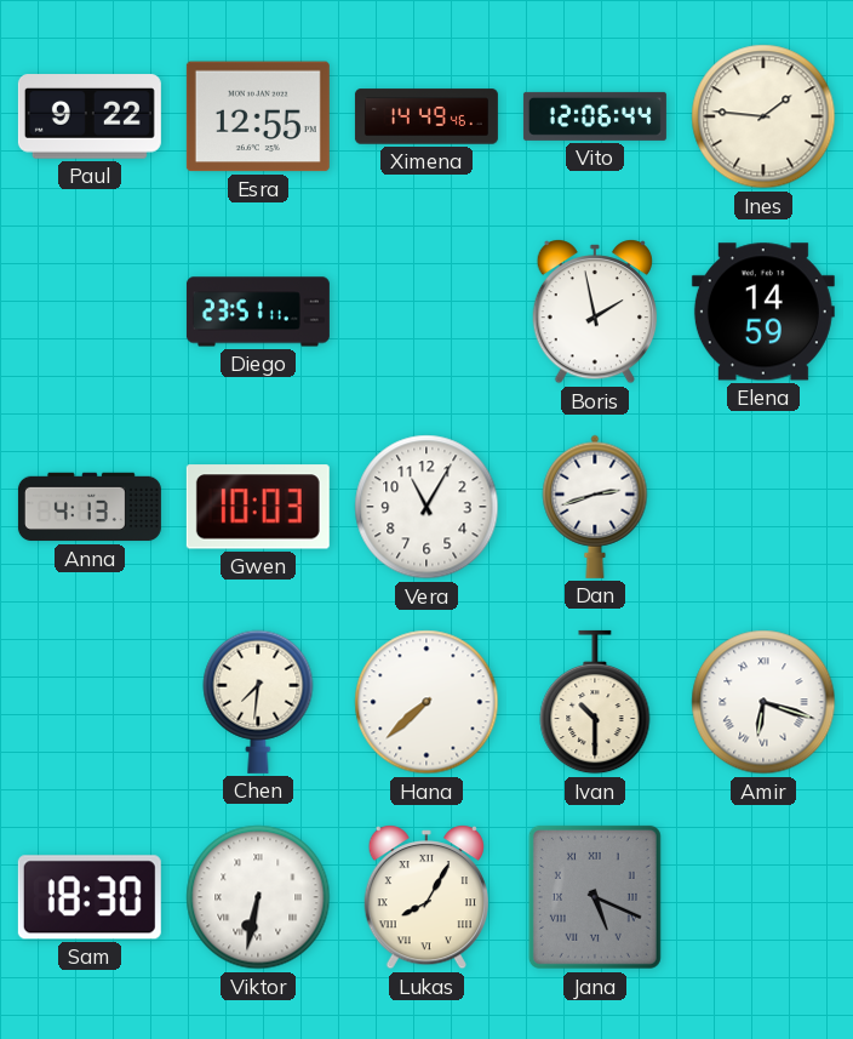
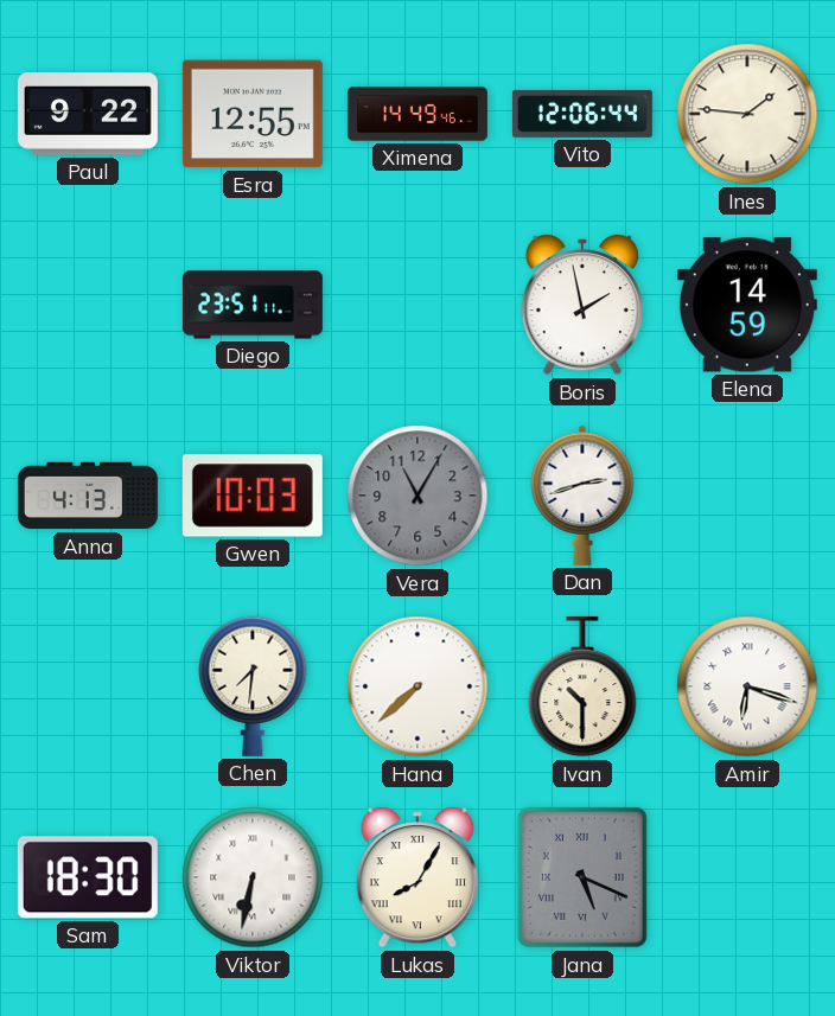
Vera dial: white -> grey (417, 496)
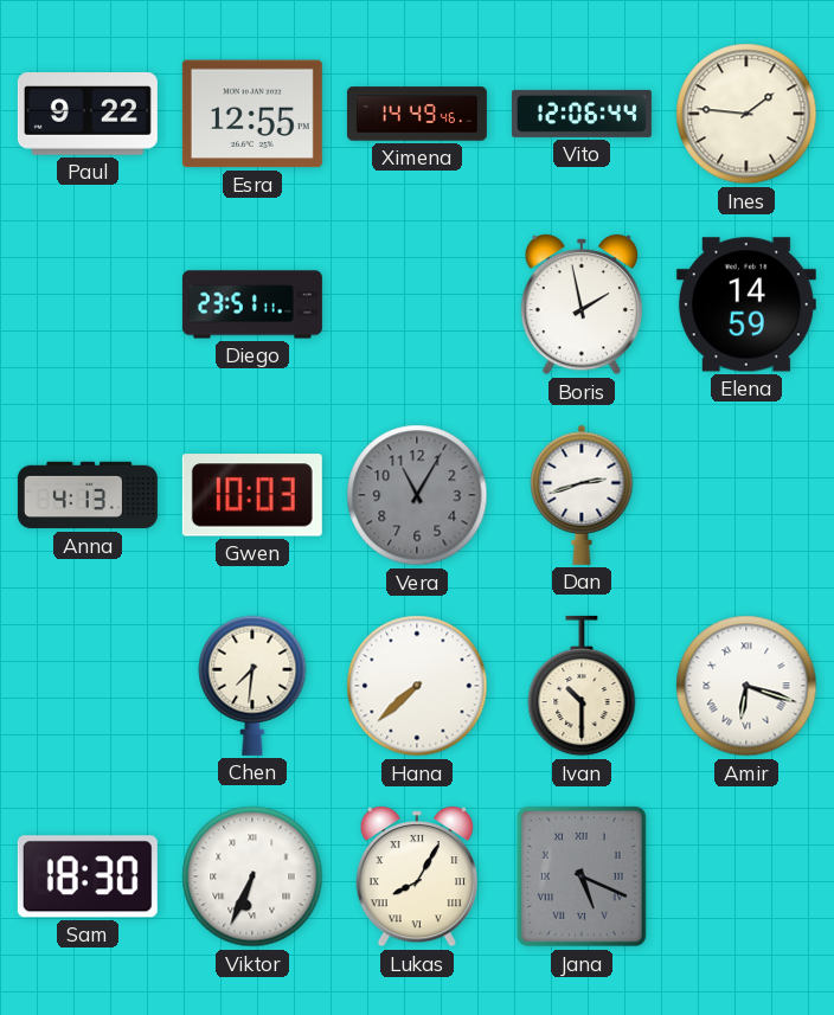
Viktor: 6:32 -> 6:34 (252, 876)
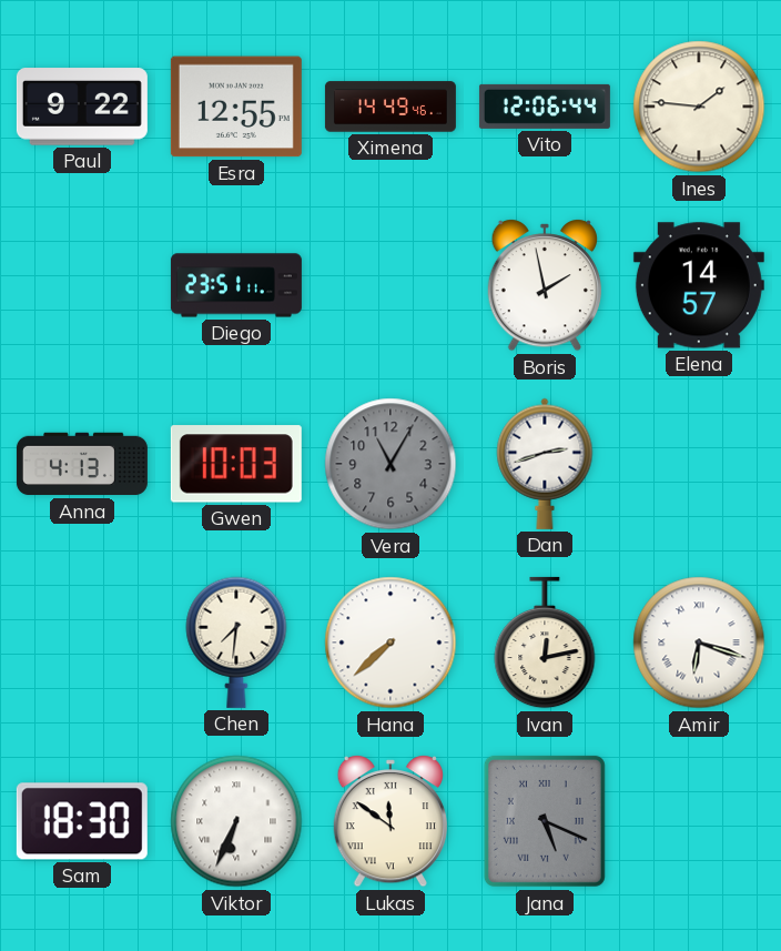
Elena: 14:59 -> 14:57 (699, 285)
Ivan: 10:30 -> 12:13 (545, 643)
Lukas: 8:05 -> 11:51 (389, 821)
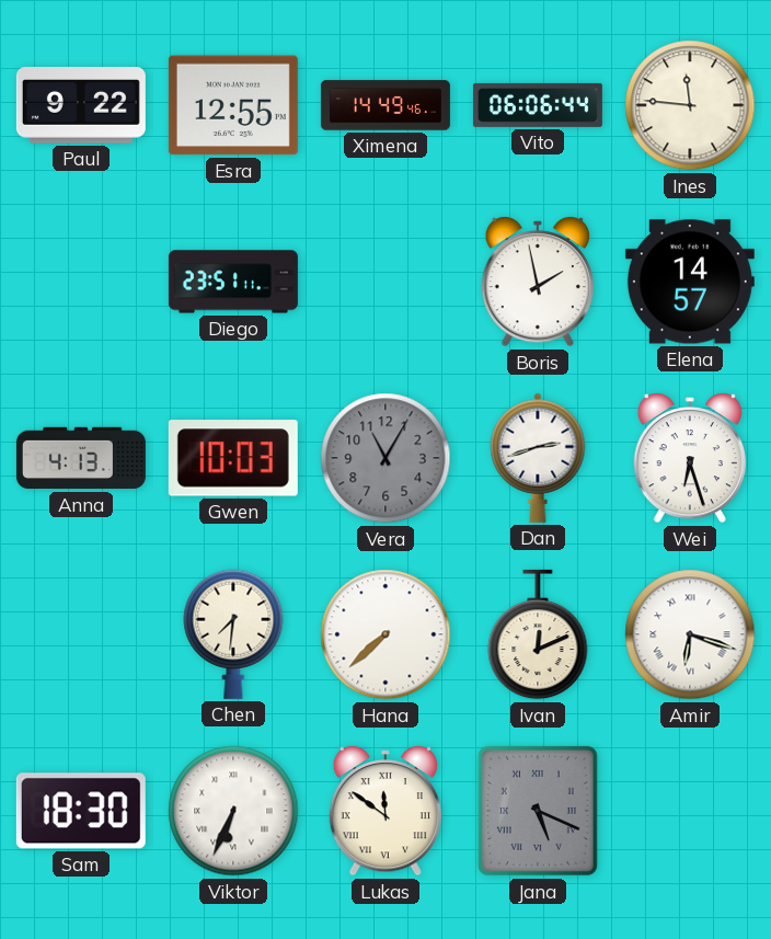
Vito: 12:06 -> 06:06 (538, 105)
Ines: 1:46 -> 11:46 (690, 105)
Wei: none -> 6:27 (689, 458)
Ivan: 12:13 -> 12:11 (538, 634)
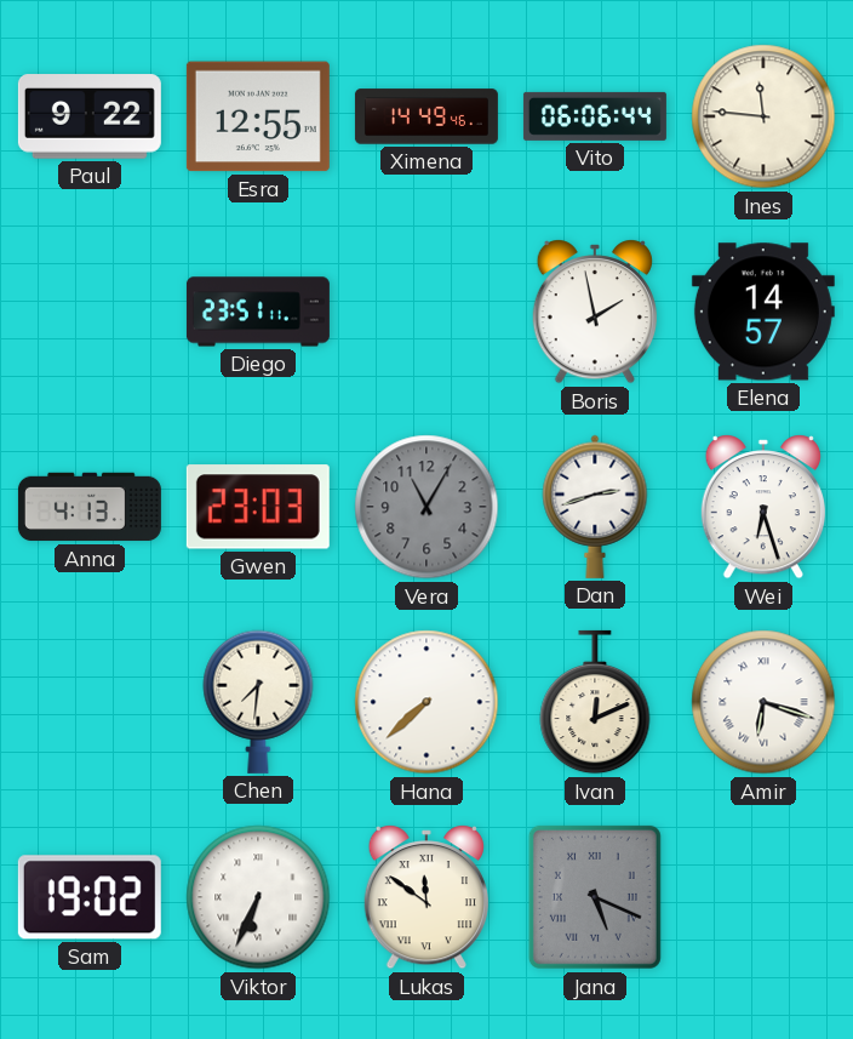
Gwen: 10:03 -> 23:03 (258, 507)
Sam: 18:30 -> 19:02 (90, 897)
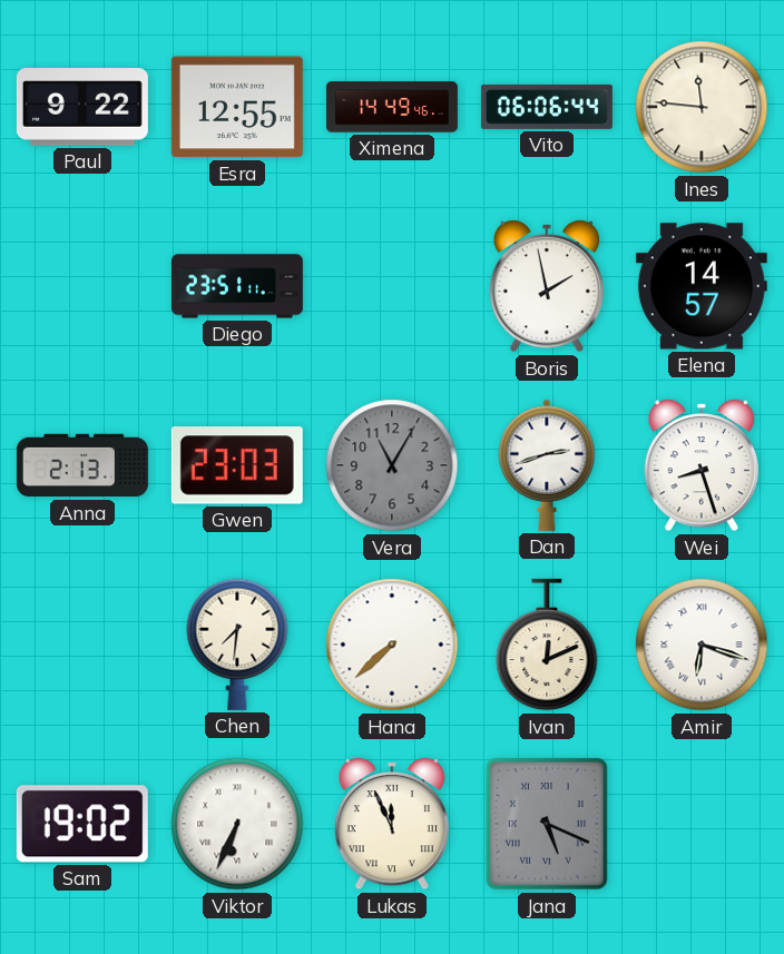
Anna: 4:13 -> 2:13 (82, 465)
Wei: 6:27 -> 8:27 (700, 465)
Lukas: 11:51 -> 11:56 (391, 824)
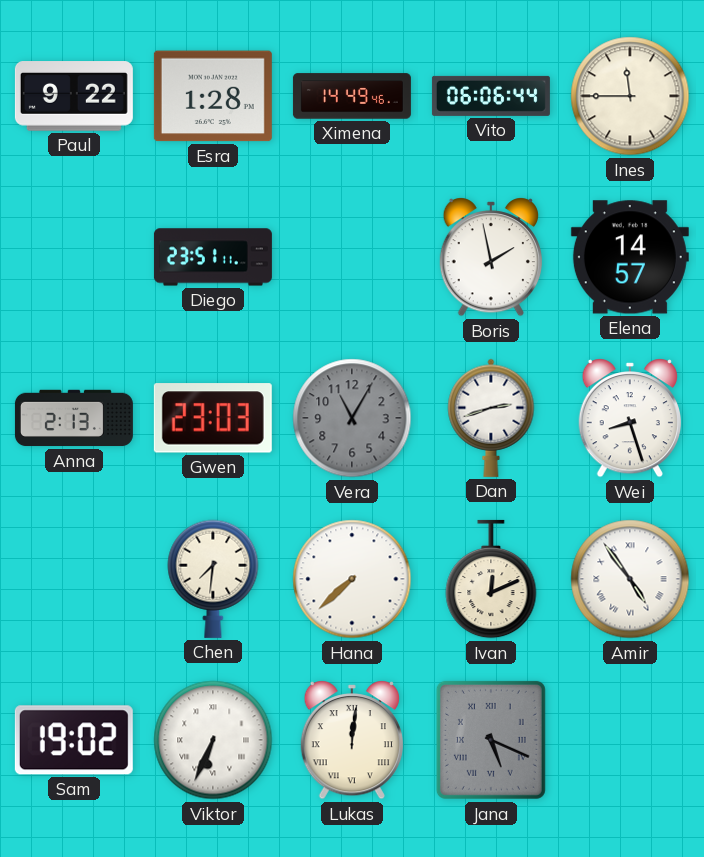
Esra: 12:55 -> 1:28 (213, 96)
Ines: 11:46 -> 11:45 (630, 96)
Amir: 6:18 -> 4:54 (630, 579)
Lukas: 11:56 -> 12:01 (351, 740)
